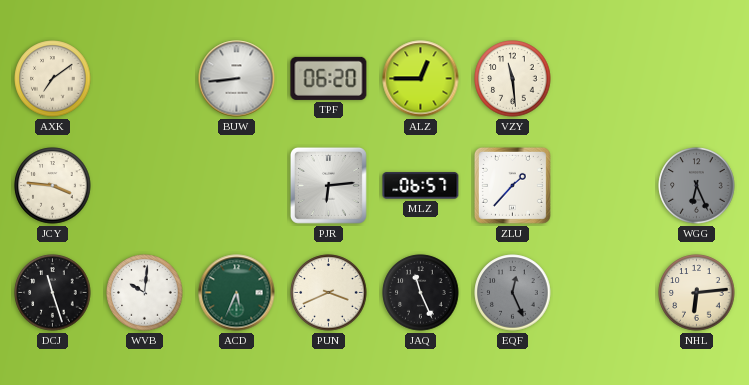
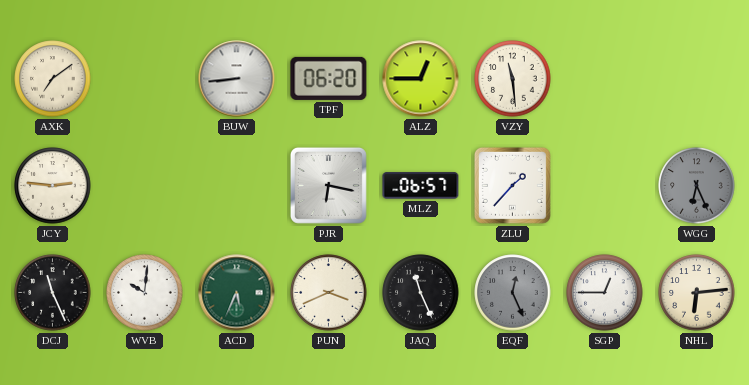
JCY: 3:46 -> 2:46 (53, 186)
PJR: 6:14 -> 6:17 (328, 185)
DCJ: 11:27 -> 11:26 (53, 293)
SGP: none -> 12:45 (605, 293)
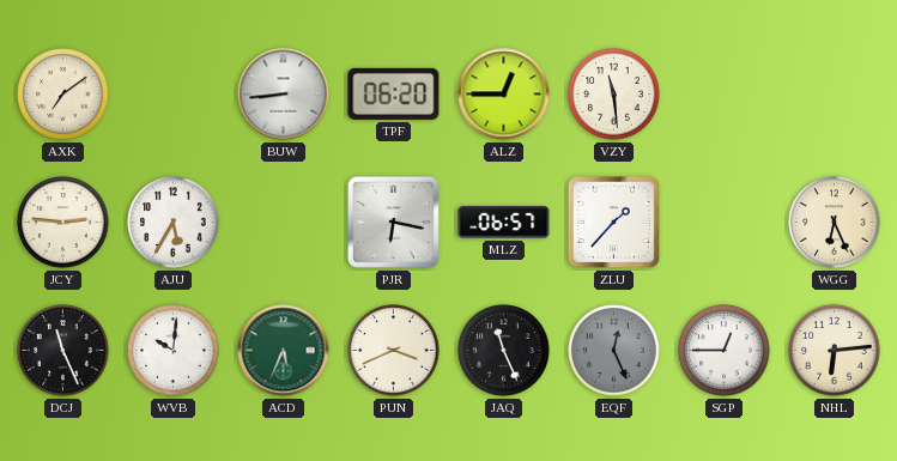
AJU: none -> 5:35 (174, 223)
WGG dial: grey -> cream (835, 223)
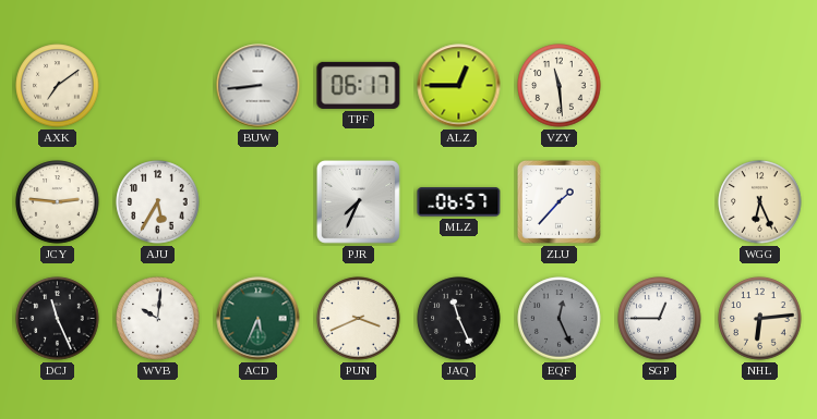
TPF: 06:20 -> 06:17 (359, 85)
PJR: 6:17 -> 7:34 (358, 201)
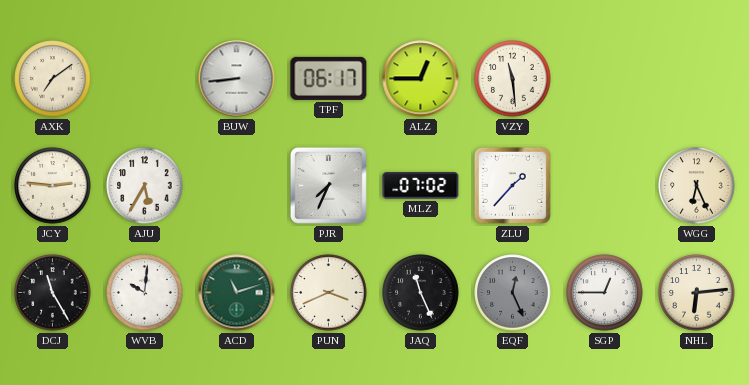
MLZ: 06:57 -> 07:02 (421, 186)
DCJ: 11:26 -> 11:25 (53, 293)
ACD: 5:34 -> 11:12 (237, 293)
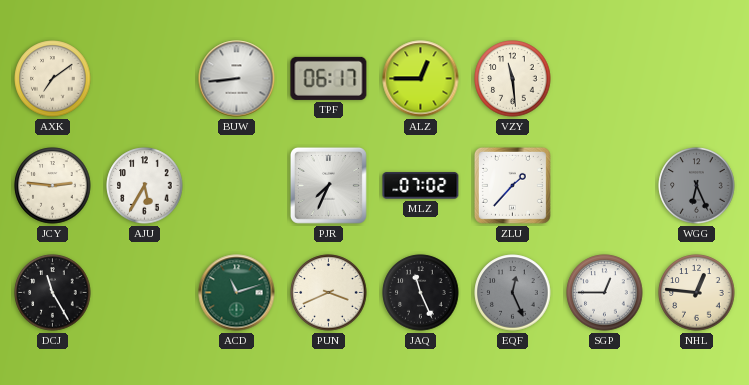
WGG dial: cream -> grey (697, 186)
WVB: 10:01 -> none (145, 293)
NHL: 6:14 -> 12:46 (697, 293)
